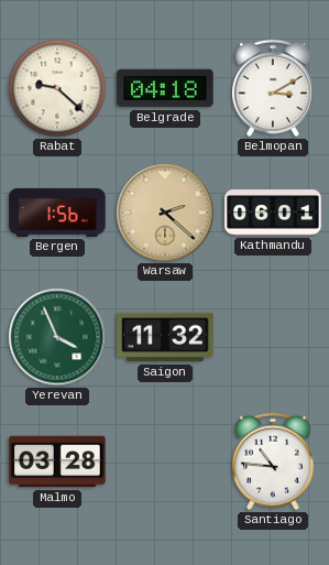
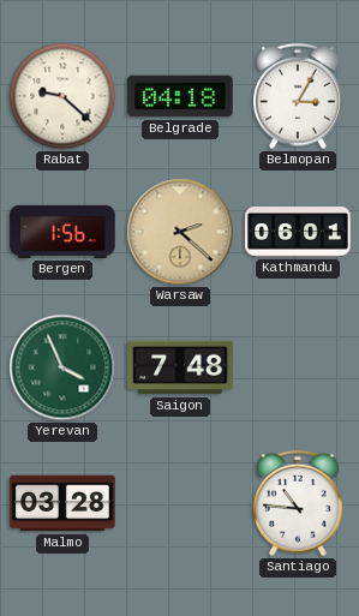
Belmopan: 3:10 -> 3:05 (298, 96)
Saigon: 11:32 -> 7:48 (180, 367)
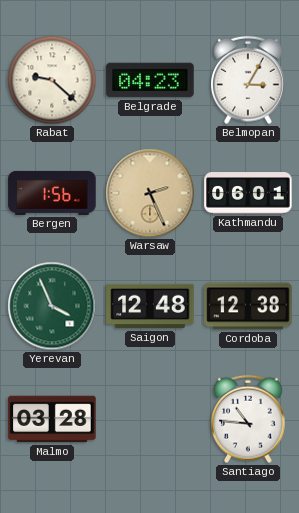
Belgrade: 04:18 -> 04:23 (150, 80)
Warsaw: 2:22 -> 2:26 (150, 193)
Saigon: 7:48 -> 12:48 (150, 306)
Cordoba: none -> 12:38 (248, 306)
